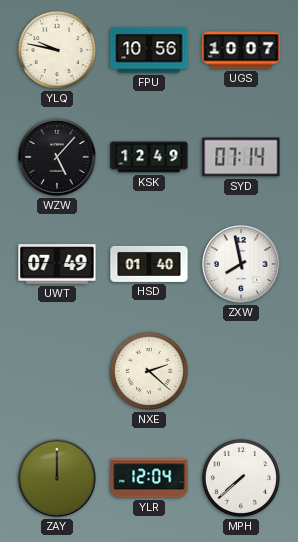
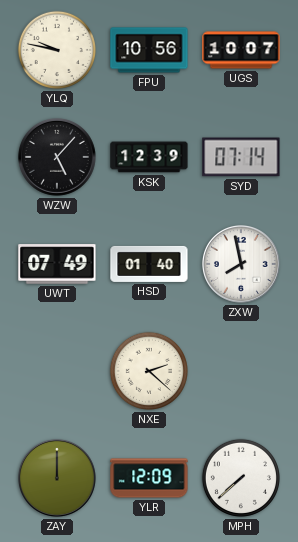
KSK: 12:49 -> 12:39 (149, 157)
YLR: 12:04 -> 12:09 (149, 478)
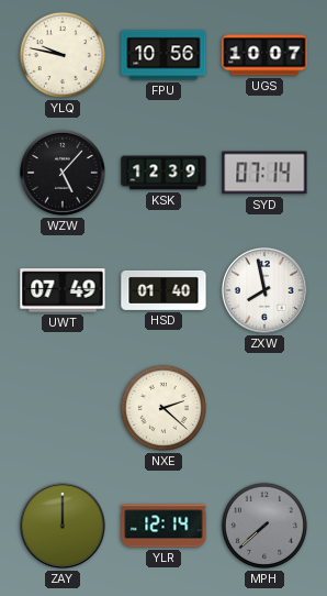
YLR: 12:09 -> 12:14 (163, 526)
MPH dial: white -> grey (263, 526)
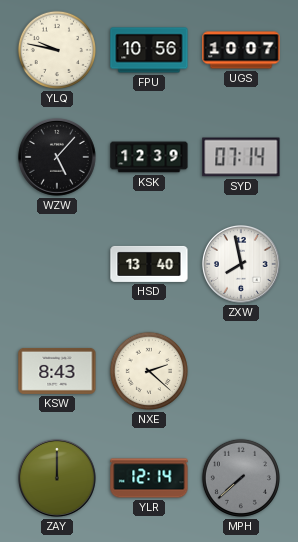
UWT: 07:49 -> none (63, 290)
HSD: 01:40 -> 13:40 (149, 264)
KSW: none -> 8:43 (57, 371)
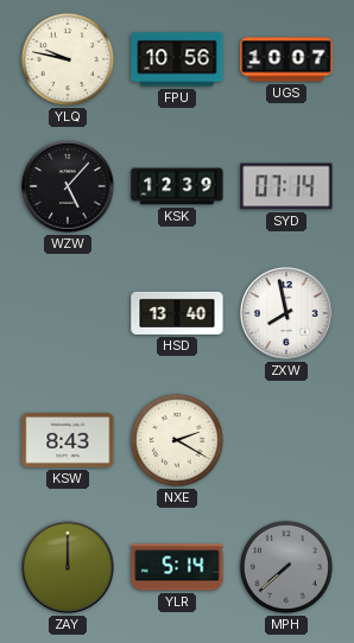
NXE: 2:22 -> 2:20 (176, 440)
YLR: 12:14 -> 5:14 (177, 567)
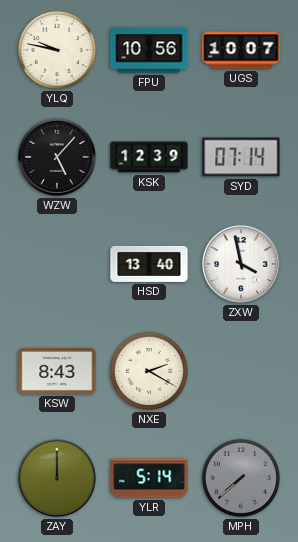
ZXW: 7:58 -> 3:58 (241, 264)
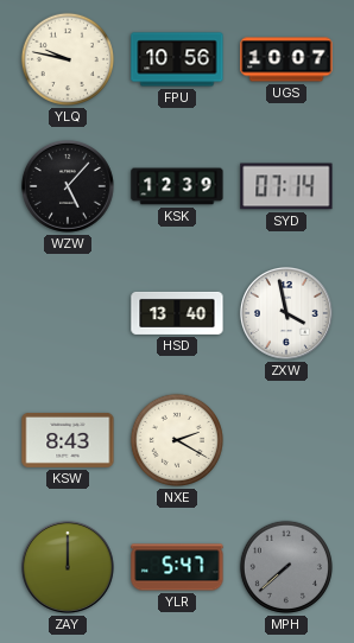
YLR: 5:14 -> 5:47 (177, 567)
